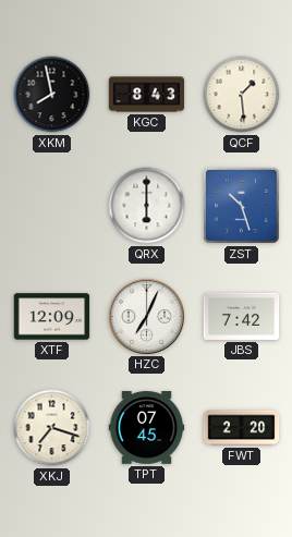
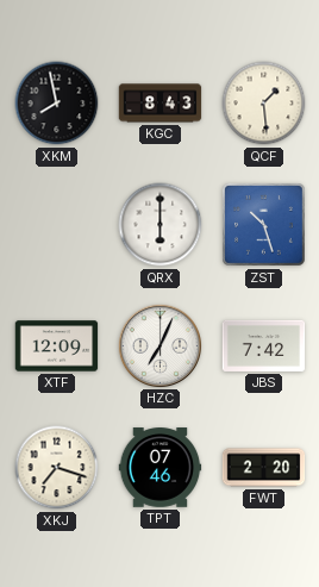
TPT: 07:45 -> 07:46 (161, 468)
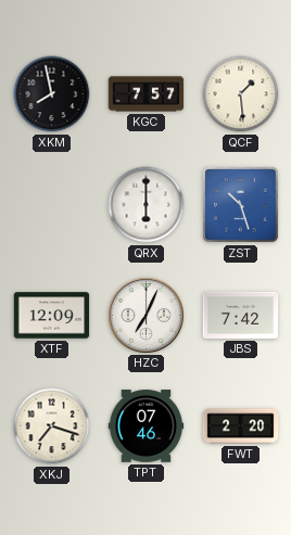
KGC: 8:43 -> 7:57 (147, 94)
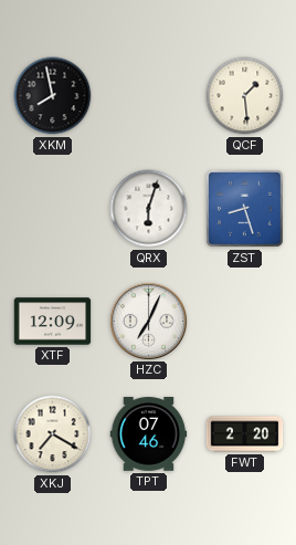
KGC: 7:57 -> none (147, 94)
QRX: 6:00 -> 6:03 (149, 209)
ZST: 10:27 -> 8:27 (244, 208)
JBS: 7:42 -> none (241, 315)
XKJ: 7:18 -> 7:20 (53, 434)
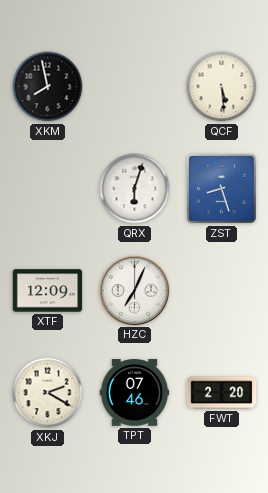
QCF: 1:29 -> 5:29 (222, 87)
XKJ: 7:20 -> 2:20 (48, 393)
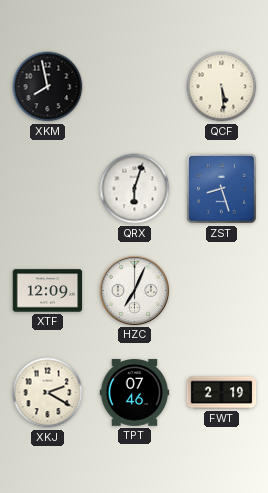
FWT: 2:20 -> 2:19 (222, 393)
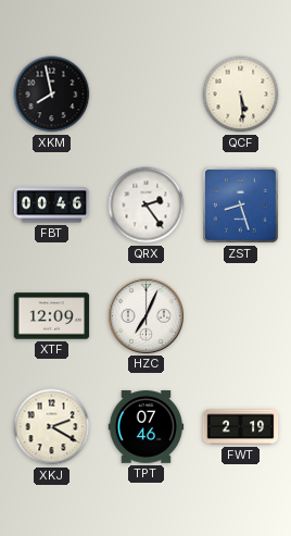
FBT: none -> 00:46 (52, 205)
QRX: 6:03 -> 2:24 (147, 205)
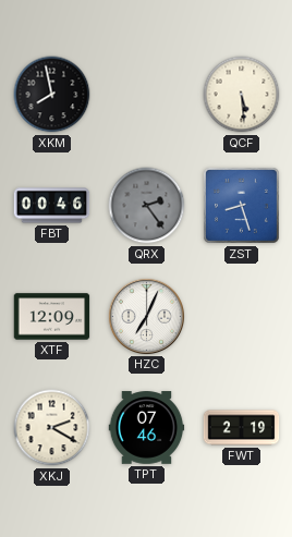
QRX dial: white -> grey (147, 206)
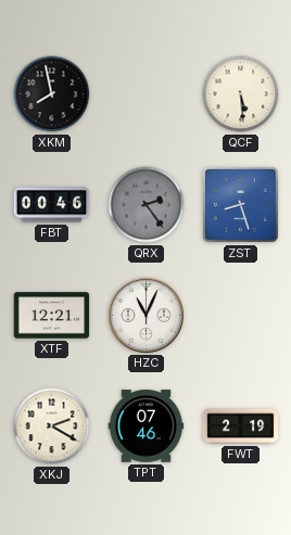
XTF: 12:09 -> 12:21 (52, 316)
HZC: 7:04 -> 11:04 (145, 315)
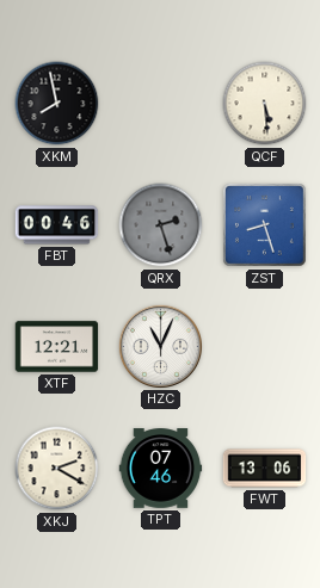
QRX: 2:24 -> 2:27 (161, 225)
FWT: 2:19 -> 13:06 (265, 469)
